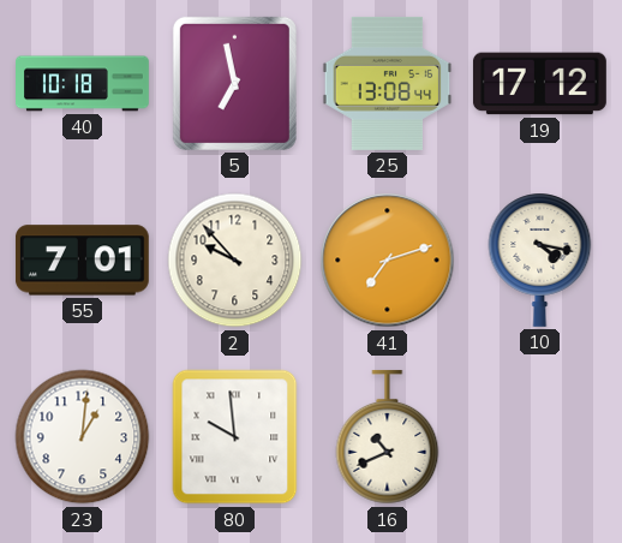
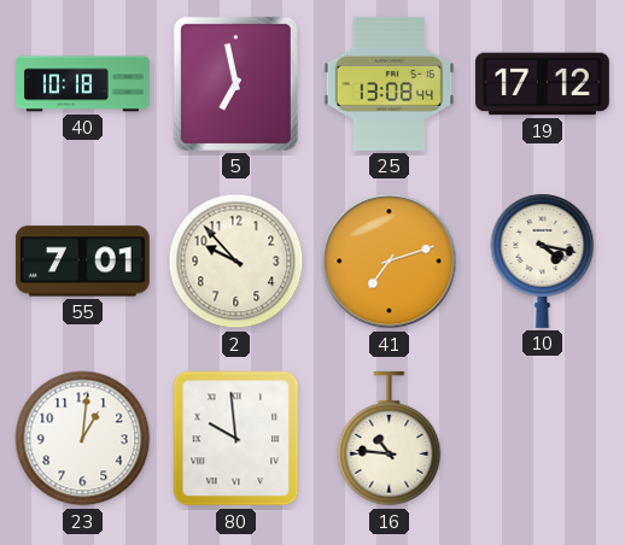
16: 10:41 -> 10:46 (390, 439)
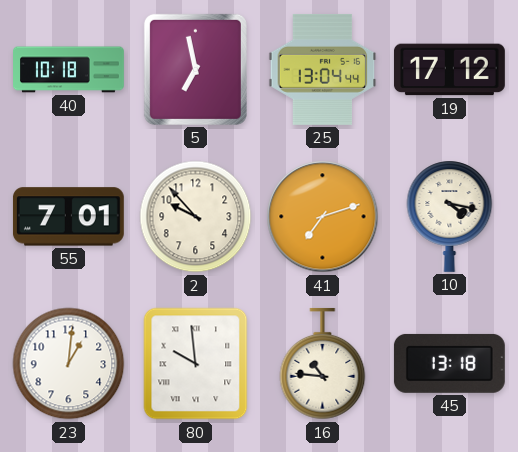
25: 13:08 -> 13:04 (323, 69)
45: none -> 13:18 (449, 363)
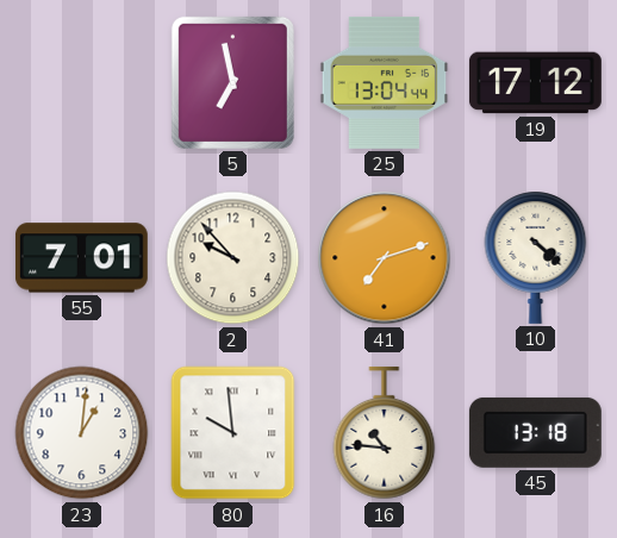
40: 10:18 -> none (69, 70)
10: 4:17 -> 4:22 (536, 257)
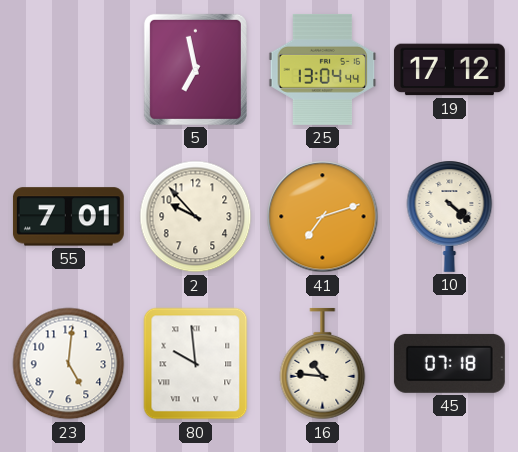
23: 1:01 -> 5:01 (69, 364)
45: 13:18 -> 07:18 (449, 363)
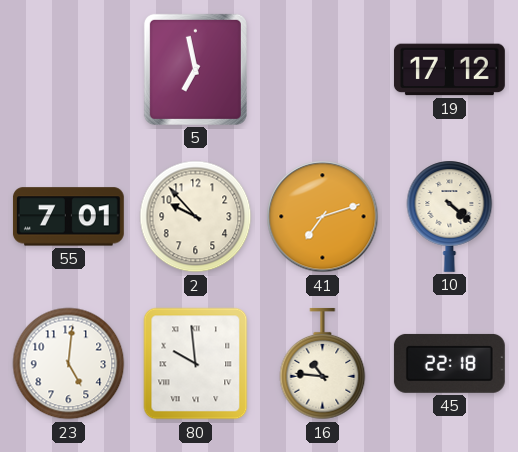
25: 13:04 -> none (323, 69)
45: 07:18 -> 22:18 (449, 363)
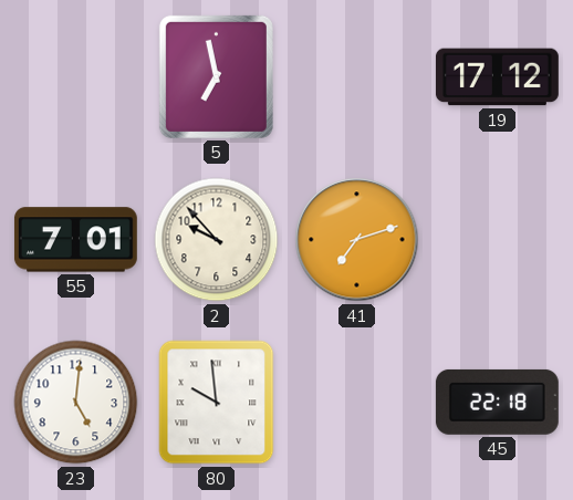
10: 4:22 -> none (450, 216)
16: 10:46 -> none (323, 364)
